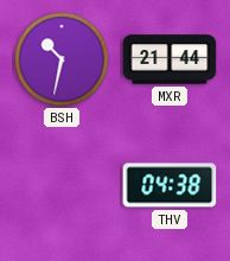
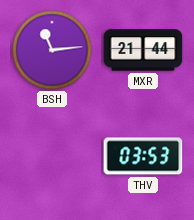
BSH: 10:32 -> 11:14 (52, 50)
THV: 04:38 -> 03:53 (143, 156)
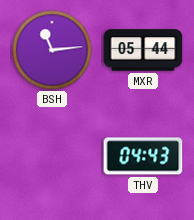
MXR: 21:44 -> 05:44 (143, 50)
THV: 03:53 -> 04:43 (143, 156)
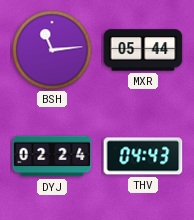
DYJ: none -> 02:24 (52, 156)
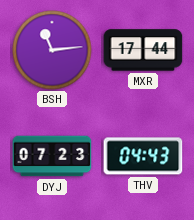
MXR: 05:44 -> 17:44 (143, 50)
DYJ: 02:24 -> 07:23 (52, 156)
